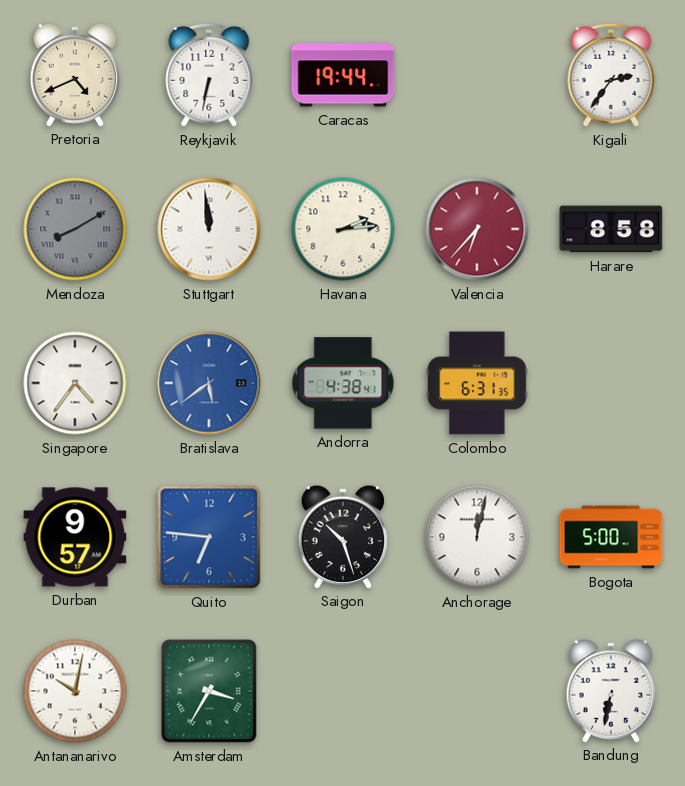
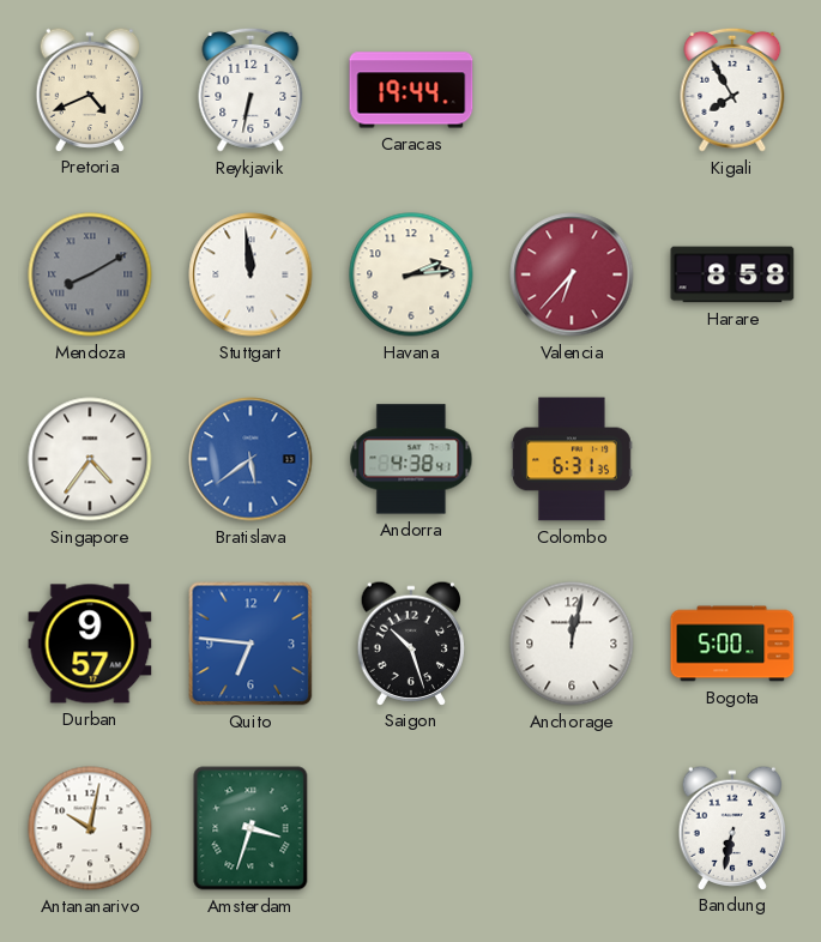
Kigali: 2:36 -> 7:55 (732, 90)
Amsterdam: 3:35 -> 3:33 (250, 828)
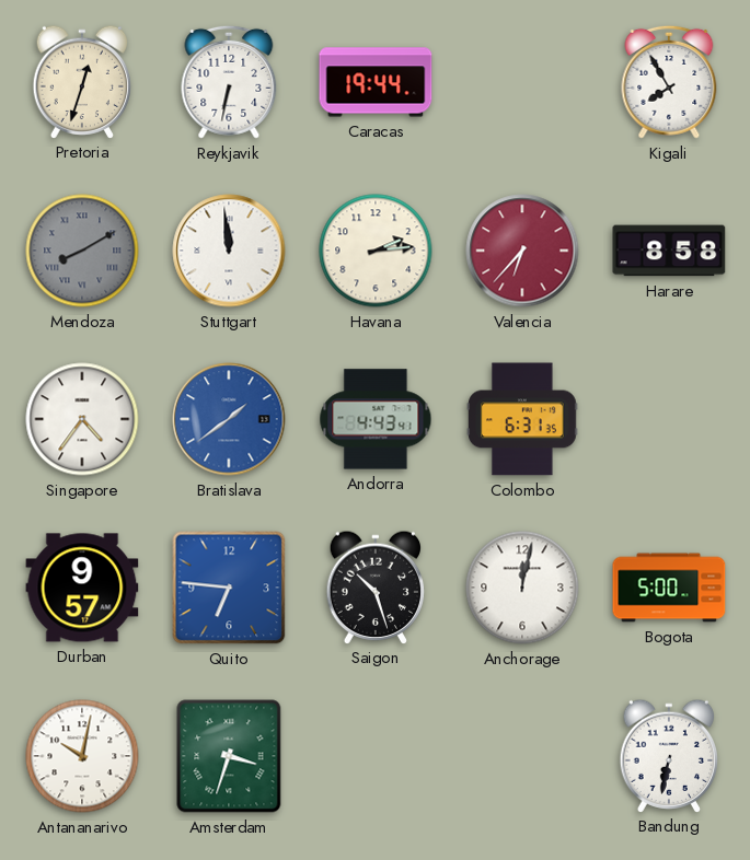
Pretoria: 4:41 -> 12:33 (82, 81)
Bratislava: 5:39 -> 1:39 (229, 419)
Andorra: 4:38 -> 4:43 (376, 419)
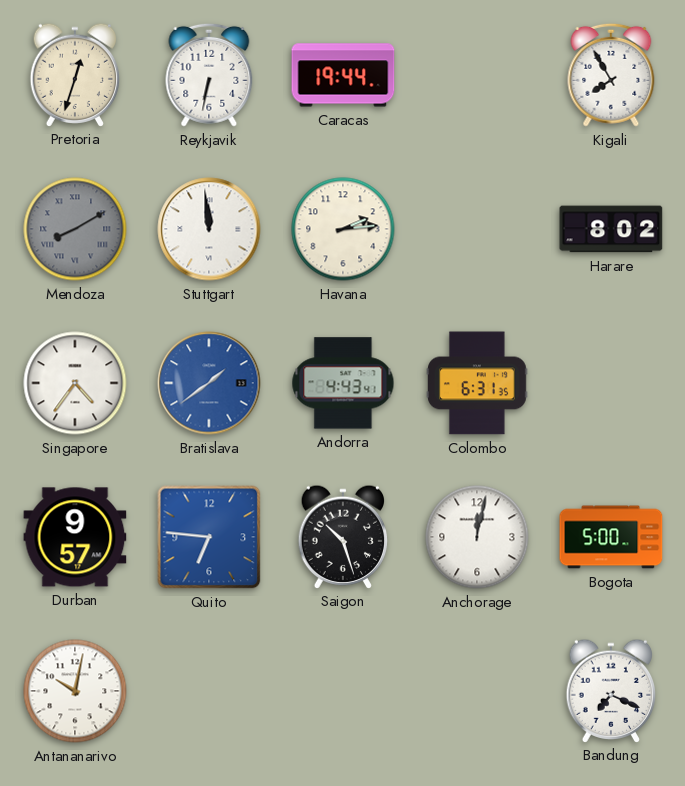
Valencia: 6:37 -> none (522, 251)
Harare: 8:58 -> 8:02 (611, 229)
Amsterdam: 3:33 -> none (229, 756)
Bandung: 6:32 -> 7:19 (611, 690)
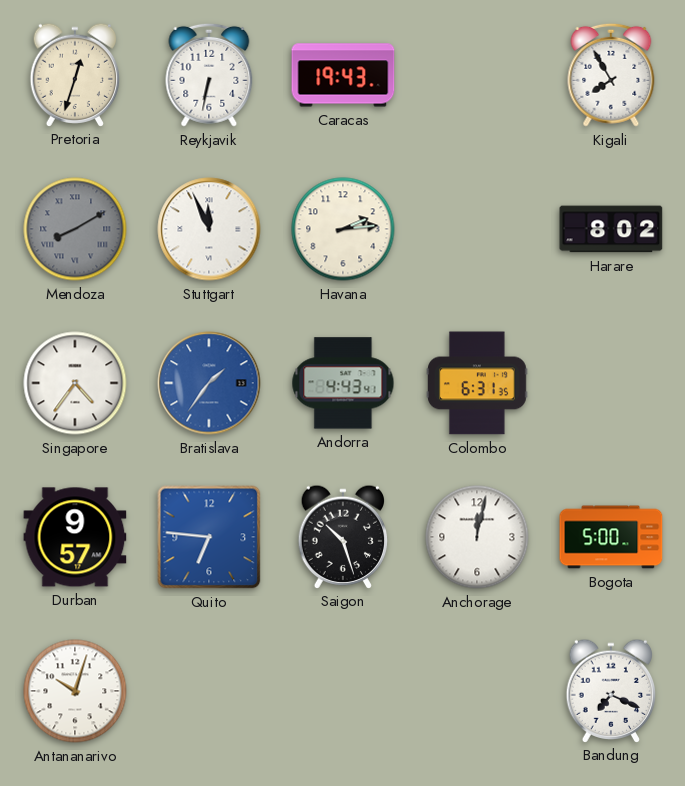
Caracas: 19:44 -> 19:43 (343, 75)
Stuttgart: 11:59 -> 11:56 (209, 229)
Bratislava: 1:39 -> 1:36 (209, 383)
Antananarivo: 10:02 -> 10:03 (75, 691)
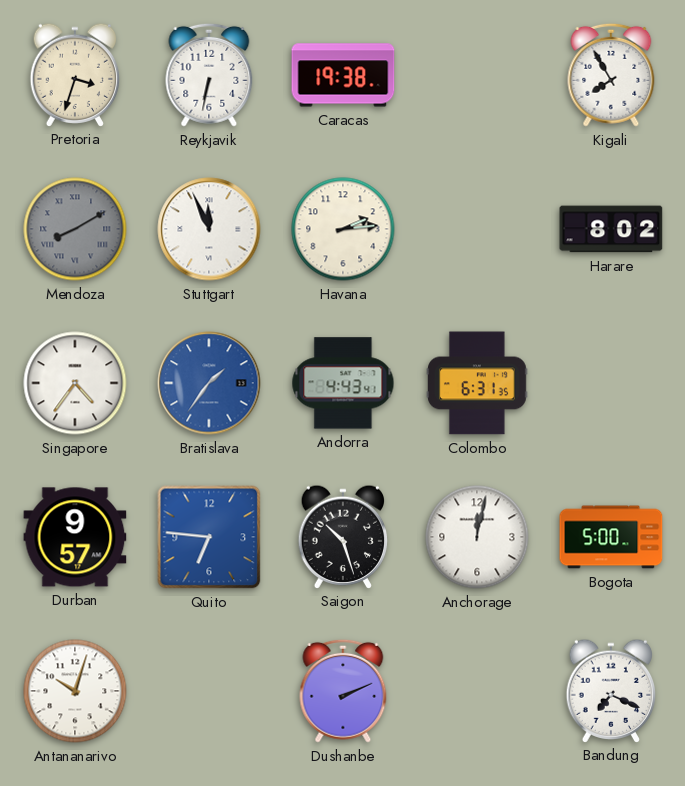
Pretoria: 12:33 -> 3:33 (75, 74)
Caracas: 19:43 -> 19:38 (343, 75)
Dushanbe: none -> 2:11 (343, 691)
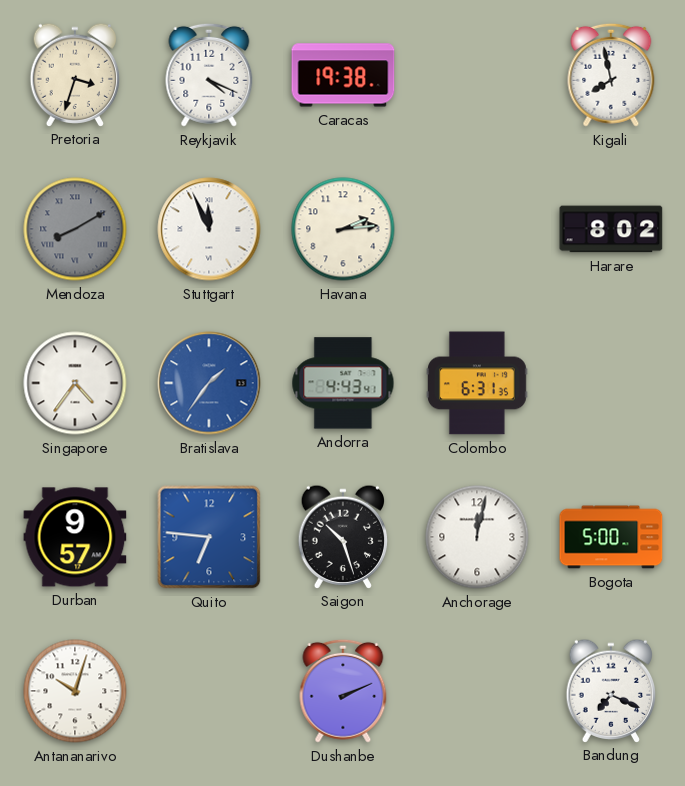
Reykjavik: 6:32 -> 4:19 (209, 75)
Kigali: 7:55 -> 7:58 (611, 75)
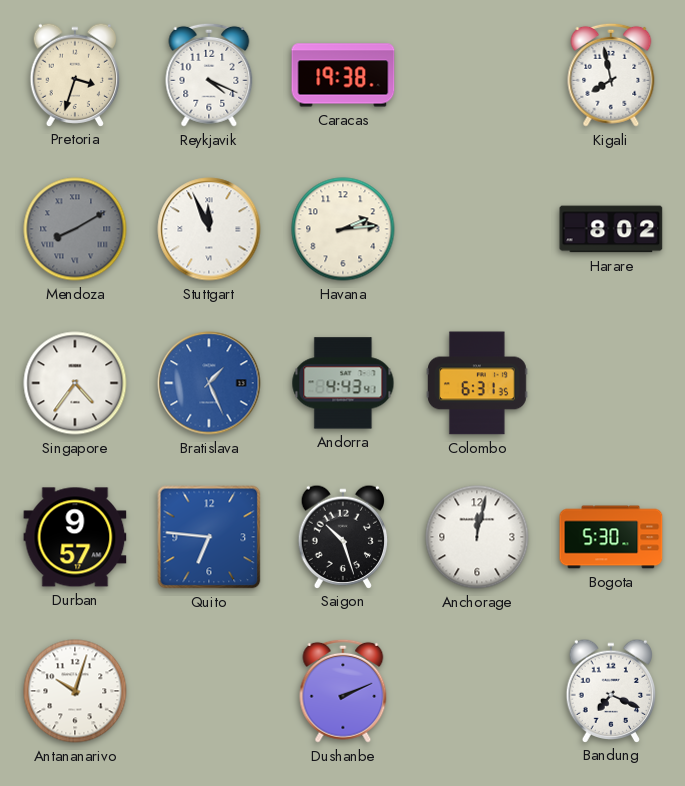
Bratislava: 1:36 -> 1:26 (209, 383)
Bogota: 5:00 -> 5:30 (611, 537)
